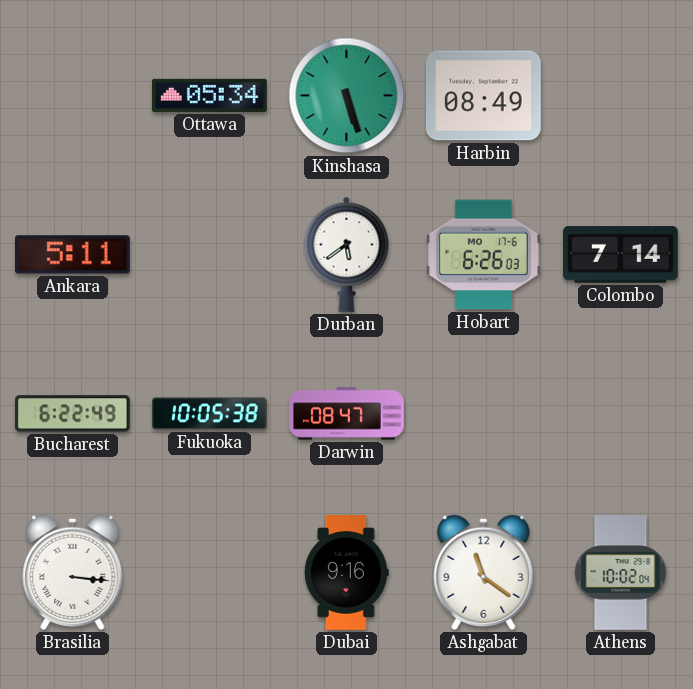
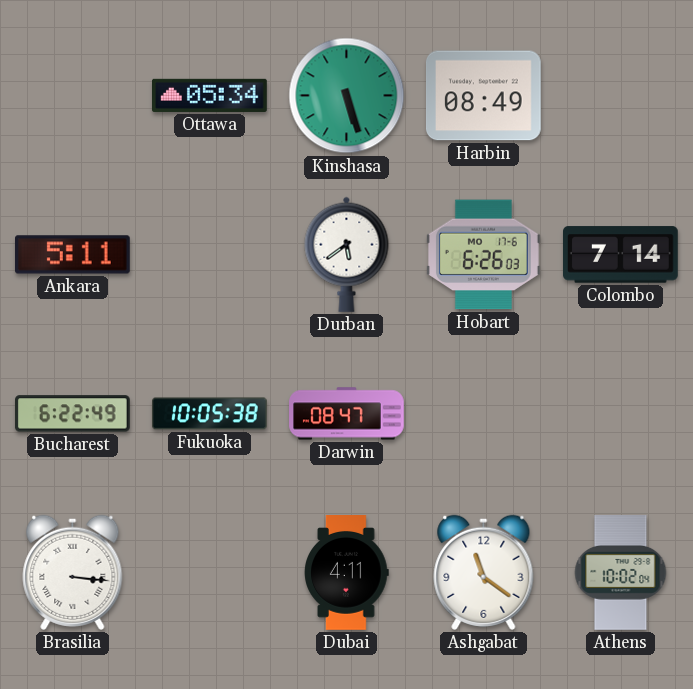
Dubai: 9:16 -> 4:11 (347, 573)
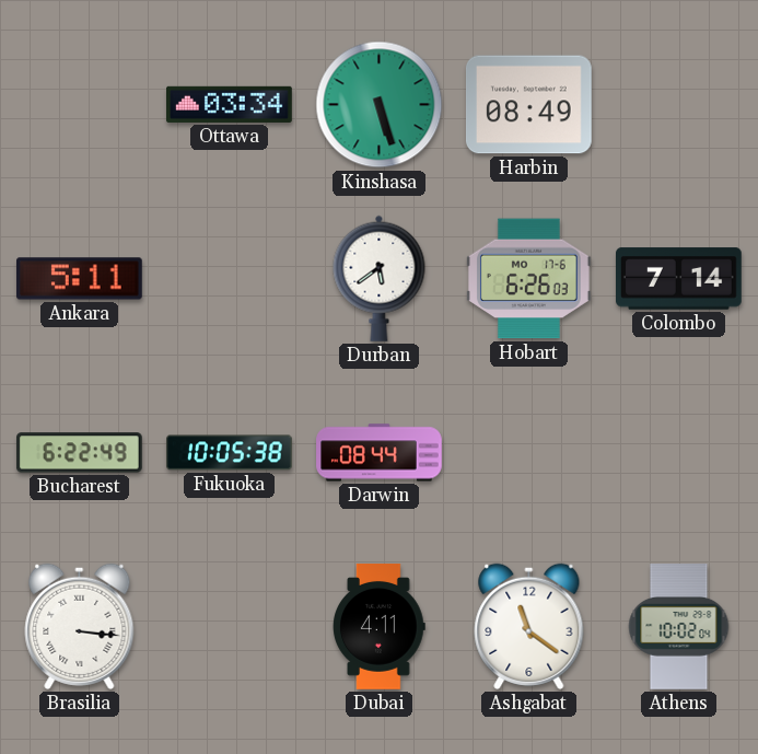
Ottawa: 05:34 -> 03:34 (230, 104)
Darwin: 08:47 -> 08:44 (380, 453)
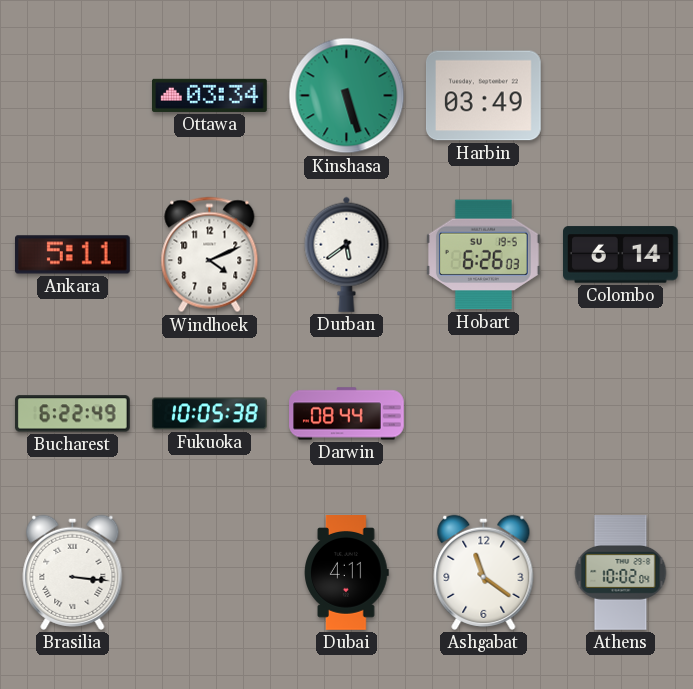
Harbin: 08:49 -> 03:49 (483, 96)
Windhoek: none -> 4:11 (210, 255)
Hobart date: MO 17-6 -> SU 19-5 (483, 255)
Colombo: 7:14 -> 6:14 (621, 255)
